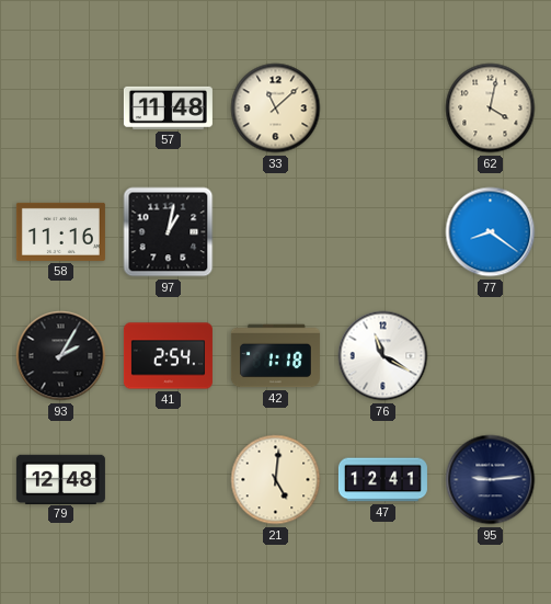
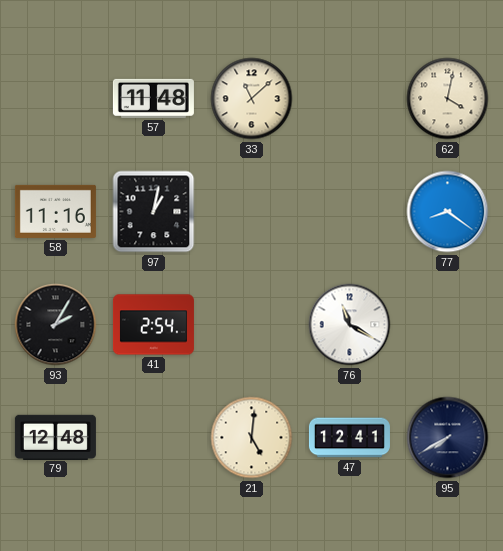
42: 1:18 -> none (275, 356)
95: 9:14 -> 7:40 (448, 438)
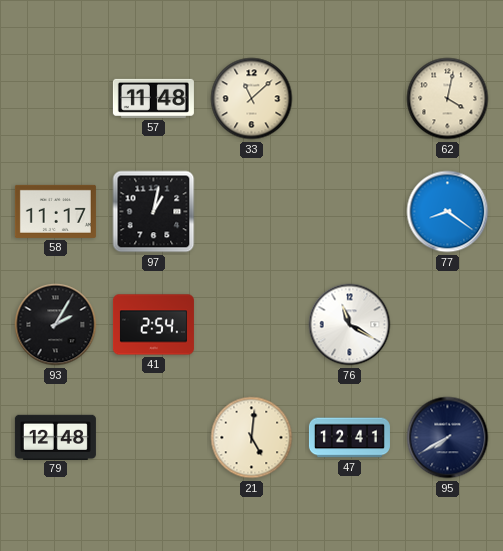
58: 11:16 -> 11:17 (55, 211)
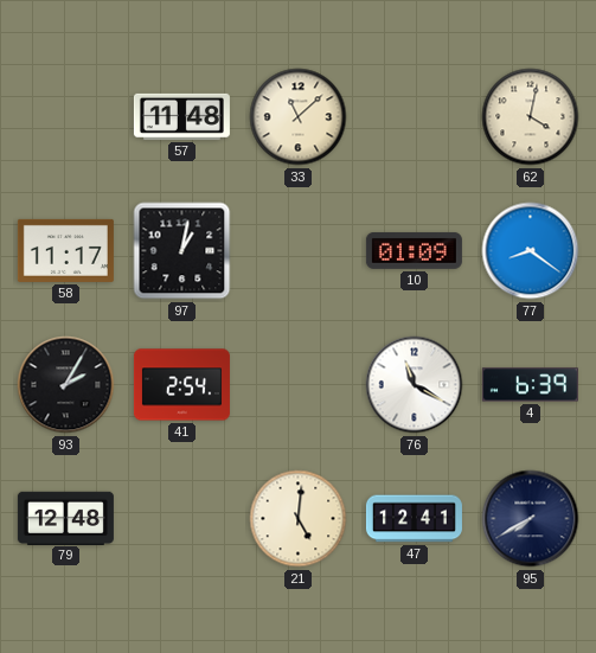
10: none -> 01:09 (414, 251)
4: none -> 6:39 (530, 385)
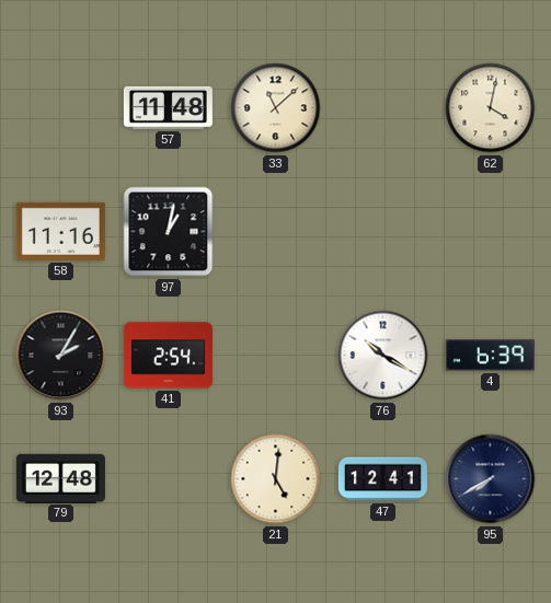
58: 11:17 -> 11:16 (60, 231)
10: 01:09 -> none (414, 251)
77: 8:21 -> none (531, 251)
76: 11:20 -> 10:20 (383, 356)
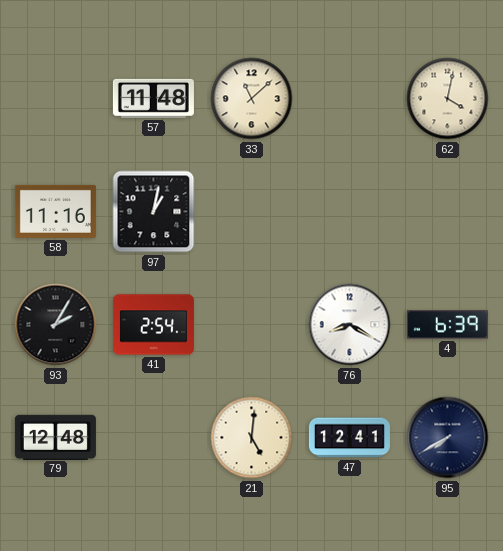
76: 10:20 -> 8:20 (350, 325)
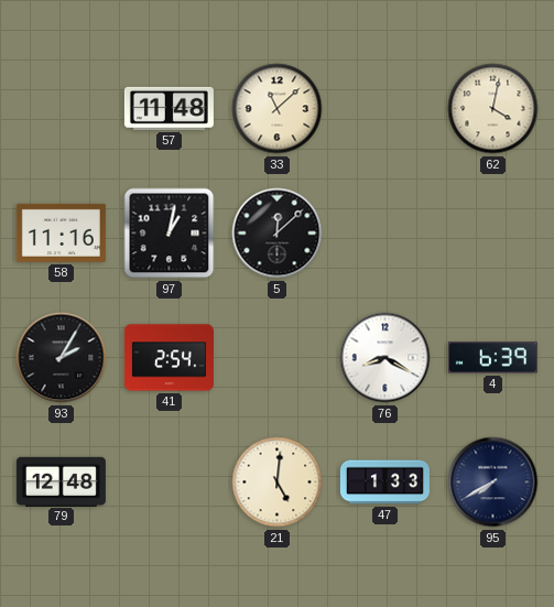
5: none -> 12:08 (278, 234)
47: 12:41 -> 1:33 (384, 483)
